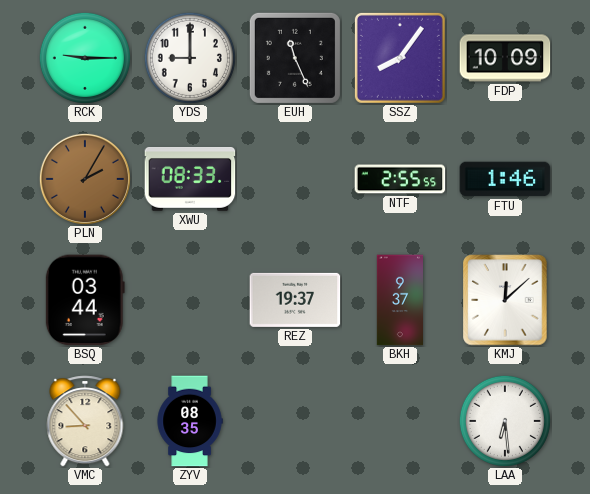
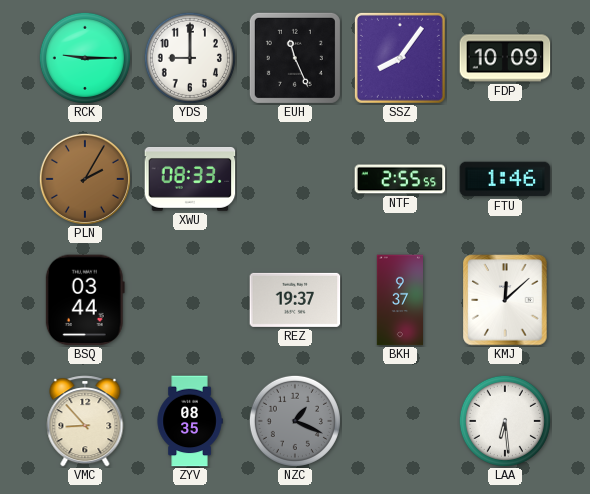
NZC: none -> 1:19 (295, 421)
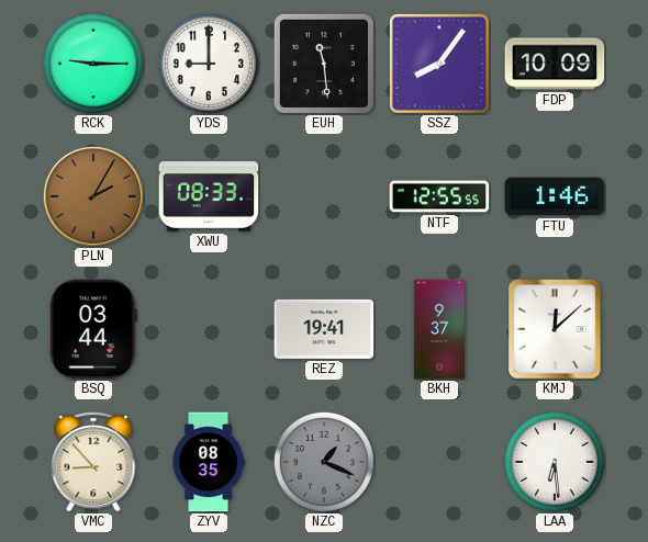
EUH: 11:26 -> 11:29 (324, 64)
NTF: 2:55 -> 12:55 (439, 196)
REZ: 19:37 -> 19:41 (324, 329)
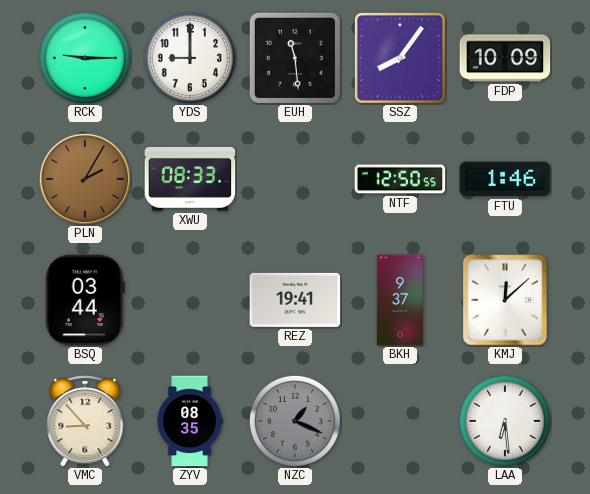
NTF: 12:55 -> 12:50 (400, 179)
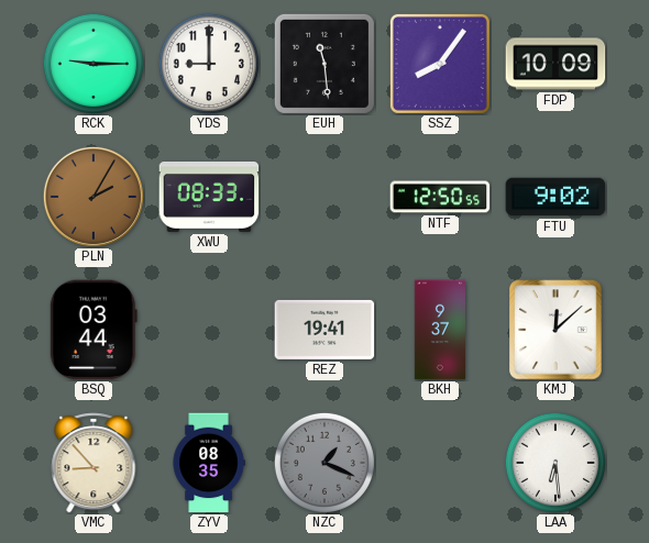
FTU: 1:46 -> 9:02 (555, 197)
